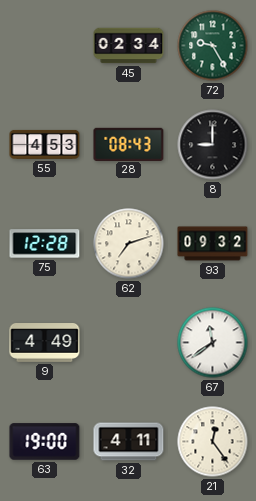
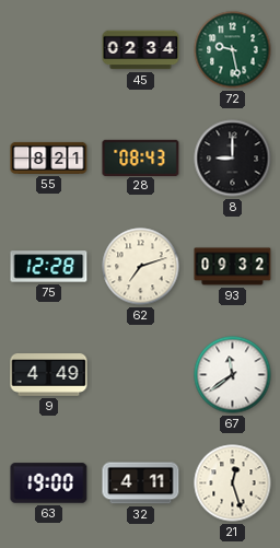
72: 9:25 -> 9:28 (233, 50)
55: 4:53 -> 8:21 (49, 158)
21: 12:24 -> 12:27 (233, 483)
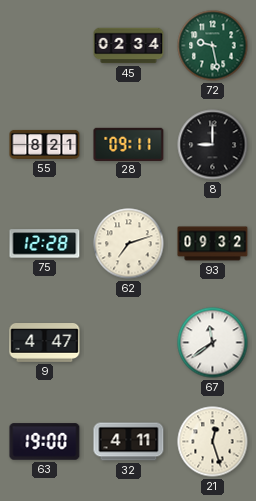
28: 08:43 -> 09:11 (129, 144)
9: 4:49 -> 4:47 (45, 343)
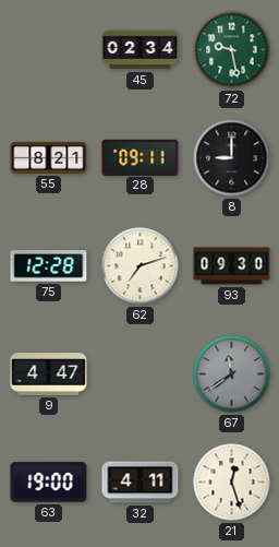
93: 09:32 -> 09:30 (232, 266)
67 dial: white -> grey (232, 374)
